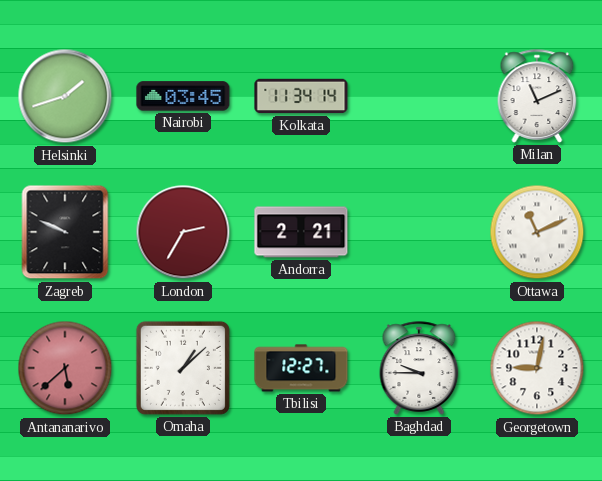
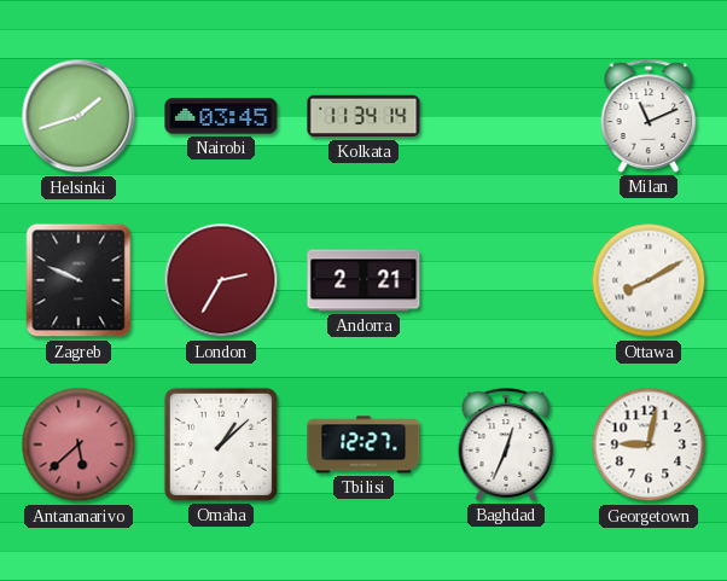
Ottawa: 11:11 -> 8:10 (649, 280)
Baghdad: 9:45 -> 12:34 (506, 445)
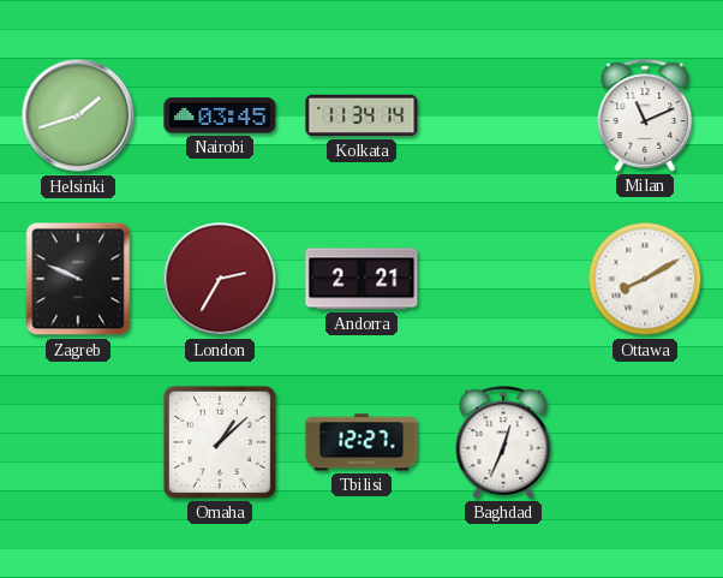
Antananarivo: 5:38 -> none (78, 445)
Georgetown: 9:02 -> none (649, 445)
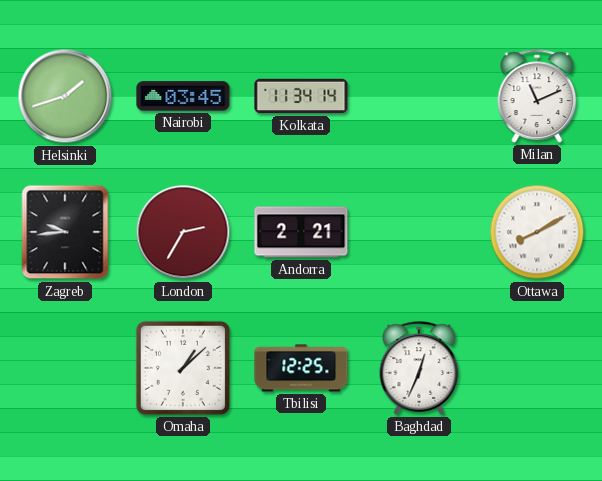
Zagreb: 9:49 -> 9:44 (65, 232)
Tbilisi: 12:27 -> 12:25 (301, 368)
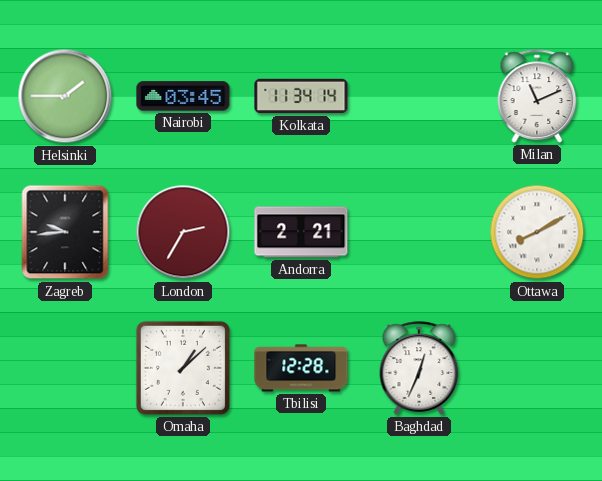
Helsinki: 1:42 -> 1:45 (65, 96)
Tbilisi: 12:25 -> 12:28 (301, 368)
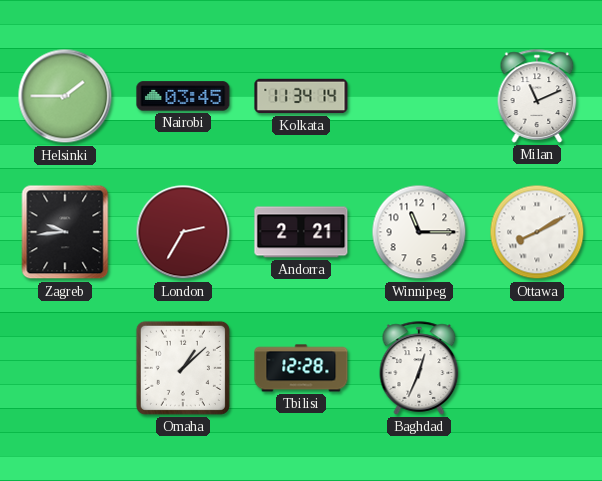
Winnipeg: none -> 11:15 (419, 232)
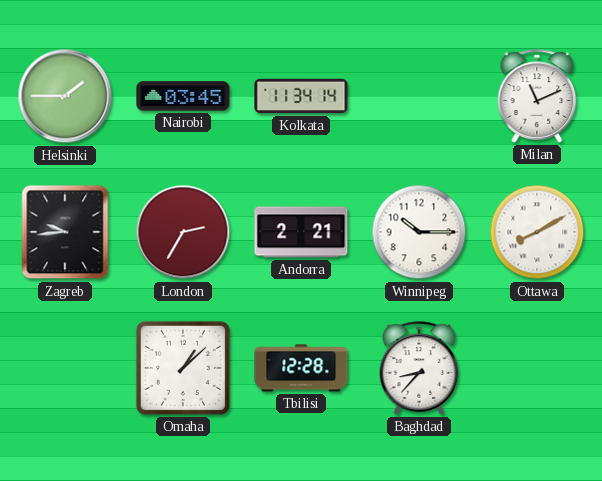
Winnipeg: 11:15 -> 10:15 (419, 232)
Baghdad: 12:34 -> 8:37 (419, 368)
